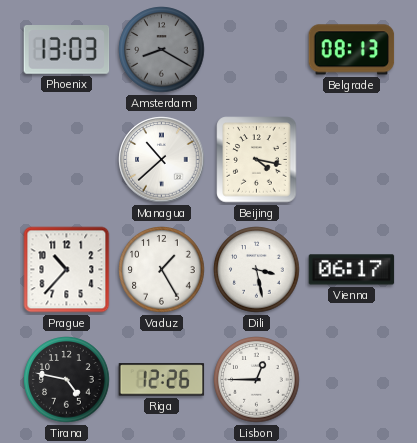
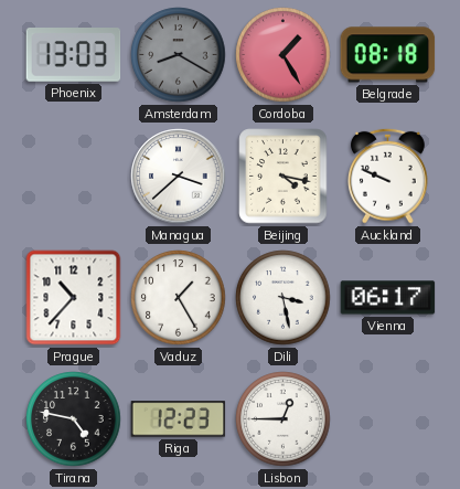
Cordoba: none -> 1:25 (284, 55)
Belgrade: 08:13 -> 08:18 (388, 55)
Managua: 10:38 -> 3:38 (179, 177)
Auckland: none -> 9:49 (388, 176)
Riga: 12:26 -> 12:23 (179, 419)
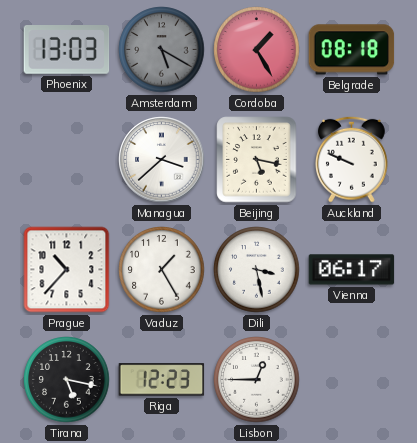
Amsterdam: 8:20 -> 5:20 (162, 50)
Beijing: 4:17 -> 5:17 (257, 160)
Tirana: 4:47 -> 5:17 (67, 380)
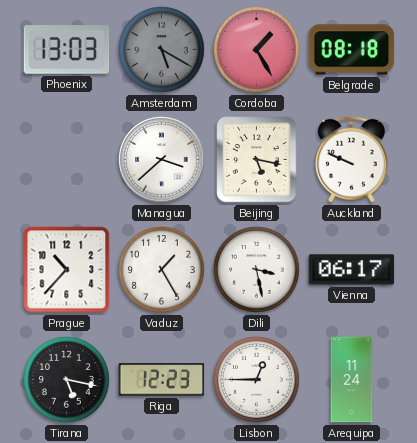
Arequipa: none -> 11:24 (352, 380)
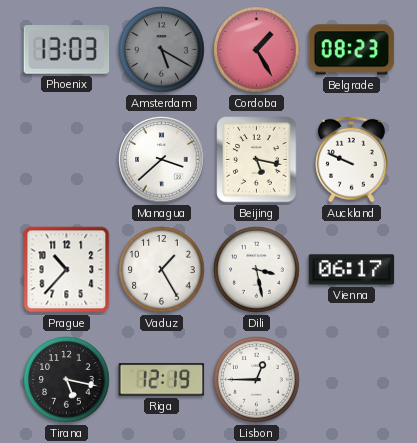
Belgrade: 08:18 -> 08:23 (352, 50)
Riga: 12:23 -> 12:19 (162, 380)
Arequipa: 11:24 -> none (352, 380)
